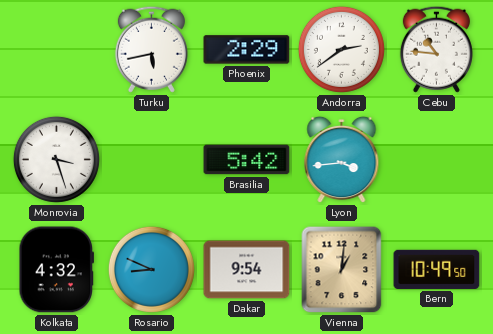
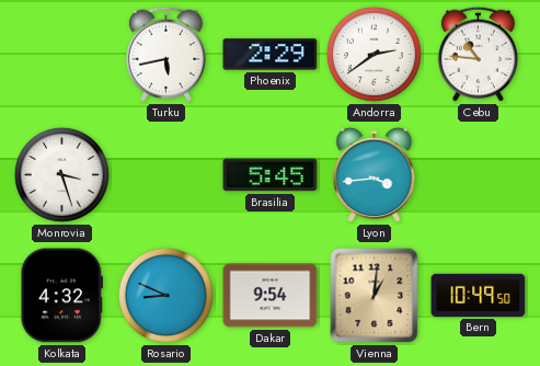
Brasilia: 5:42 -> 5:45 (271, 175)
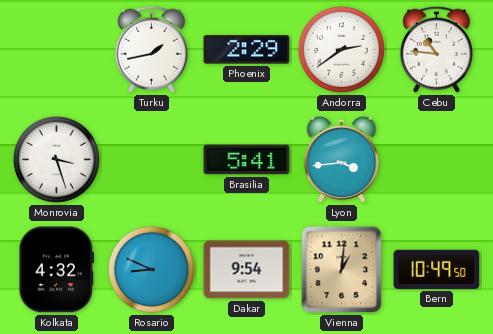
Turku: 5:43 -> 1:43 (151, 49)
Brasilia: 5:45 -> 5:41 (247, 160)
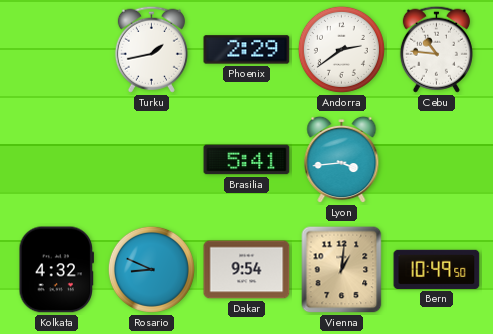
Monrovia: 3:27 -> none (56, 159)
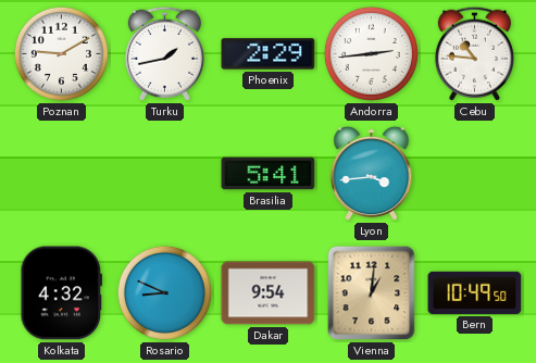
Poznan: none -> 9:10 (61, 53)
Andorra: 2:39 -> 2:44 (371, 53)
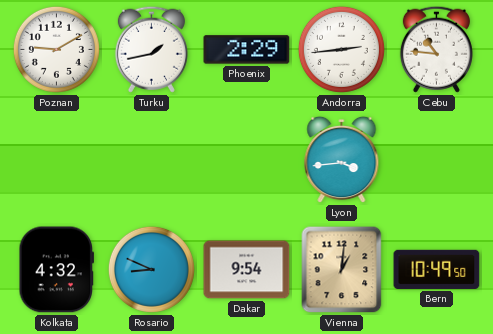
Brasilia: 5:41 -> none (269, 174)
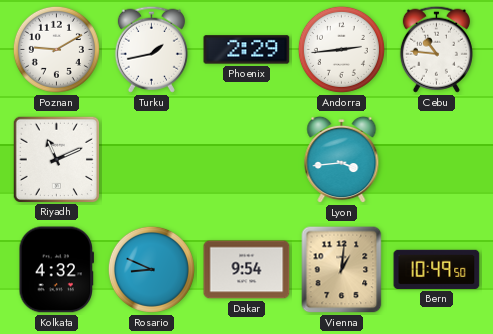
Riyadh: none -> 11:11 (56, 159)
